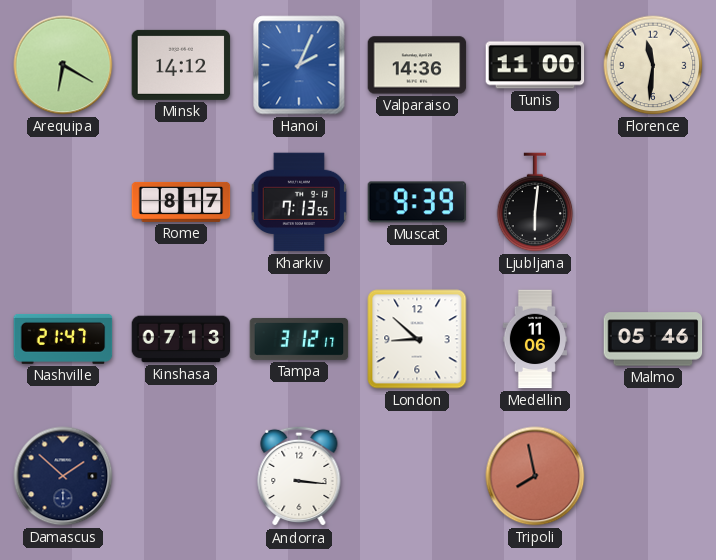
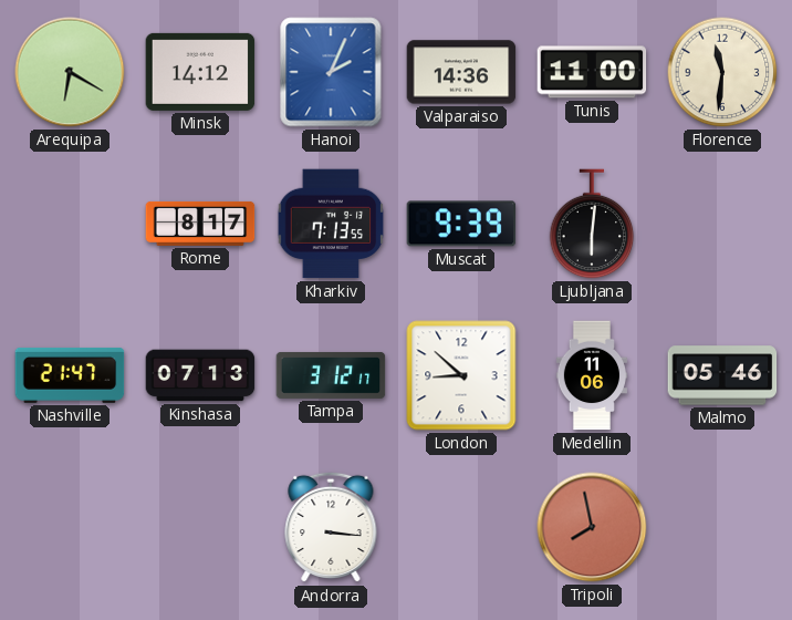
Damascus: 1:52 -> none (63, 476)
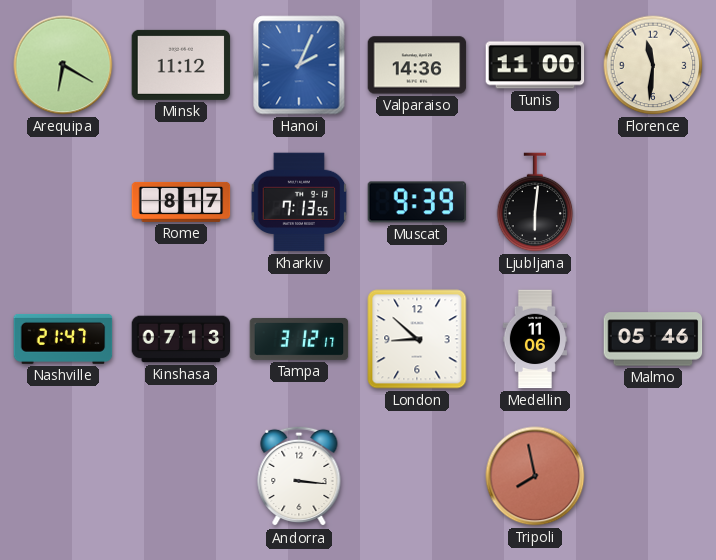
Minsk: 14:12 -> 11:12 (181, 65)
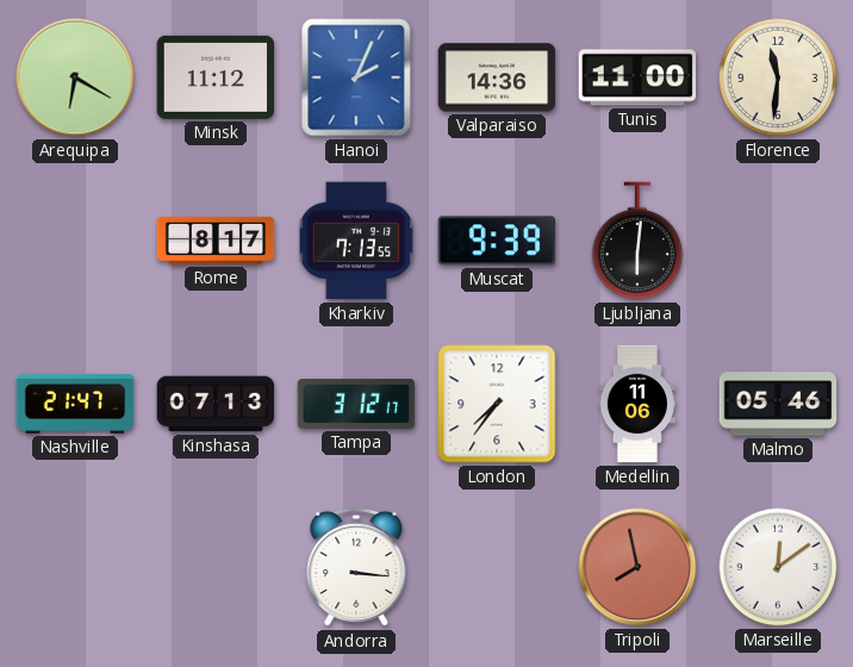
London: 8:52 -> 7:36 (497, 404)
Marseille: none -> 12:09 (778, 567)
